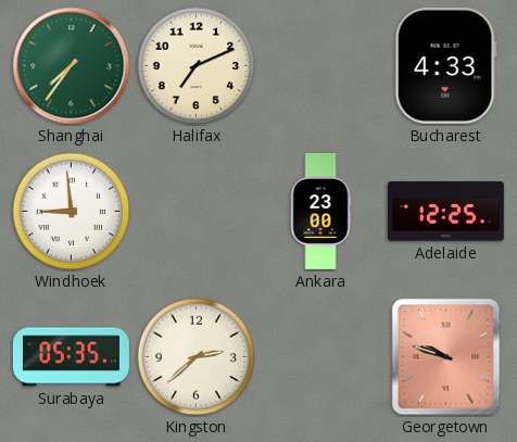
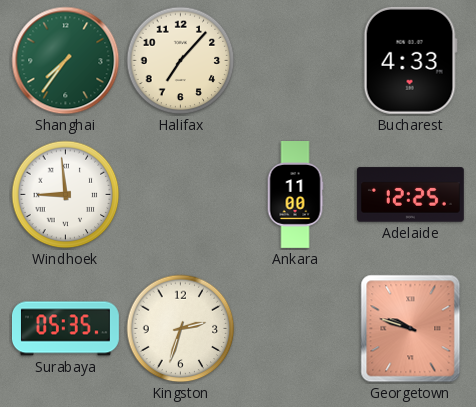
Halifax: 7:11 -> 7:07 (181, 61)
Ankara: 23:00 -> 11:00 (295, 195)
Kingston: 2:38 -> 2:33 (181, 329)
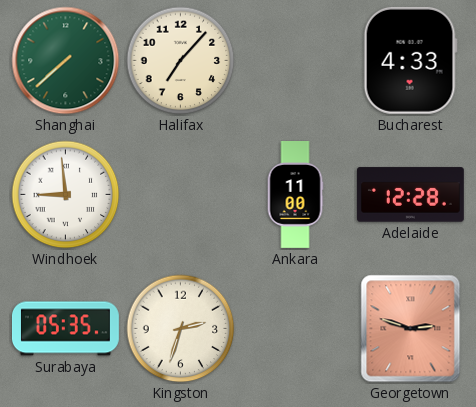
Shanghai: 7:36 -> 7:38 (66, 61)
Adelaide: 12:25 -> 12:28 (410, 195)
Georgetown: 9:48 -> 2:48 (411, 329)
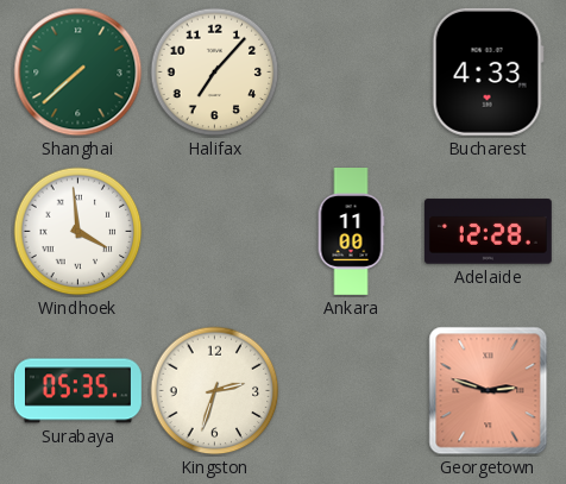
Windhoek: 8:59 -> 3:59 (78, 232)
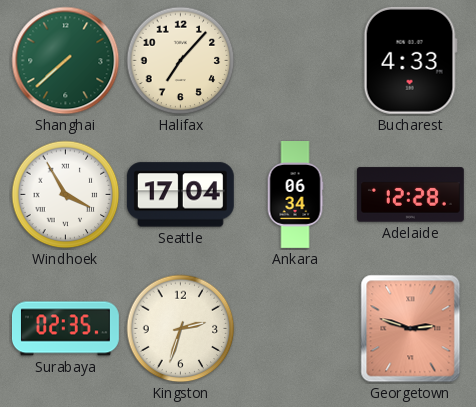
Windhoek: 3:59 -> 3:55 (66, 195)
Seattle: none -> 17:04 (180, 195)
Ankara: 11:00 -> 06:34 (295, 195)
Surabaya: 05:35 -> 02:35 (65, 329)
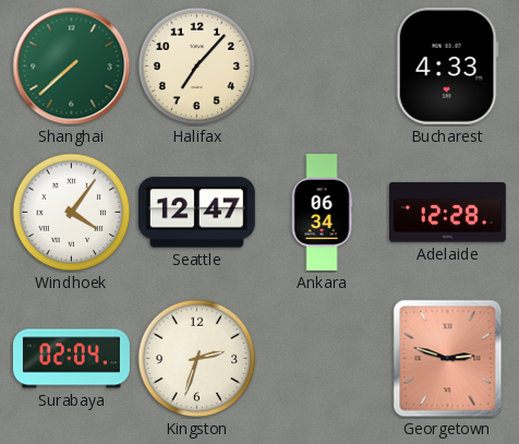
Windhoek: 3:55 -> 4:06 (72, 213)
Seattle: 17:04 -> 12:47 (196, 213)
Surabaya: 02:35 -> 02:04 (71, 359)
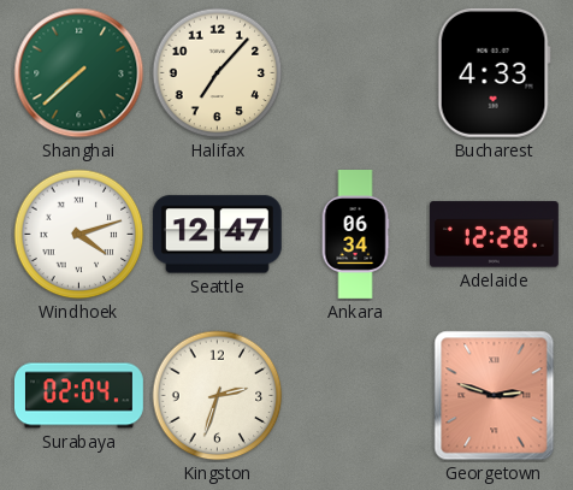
Windhoek: 4:06 -> 4:12 (79, 235)
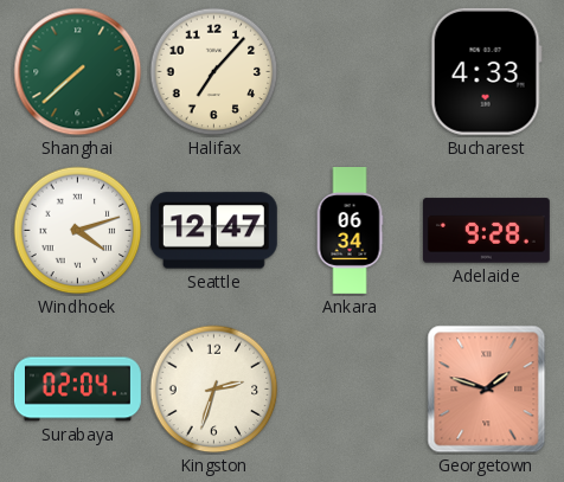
Adelaide: 12:28 -> 9:28 (486, 231)
Georgetown: 2:48 -> 1:48 (487, 390)
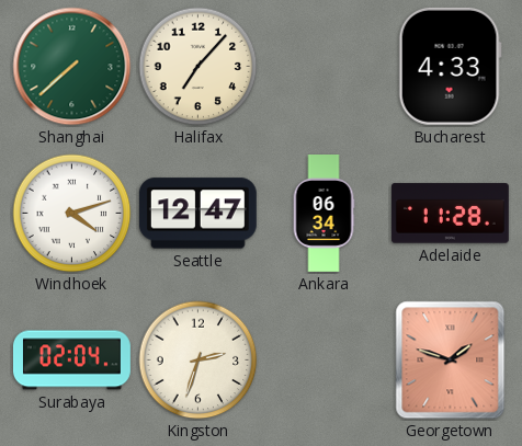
Adelaide: 9:28 -> 11:28 (450, 214)
